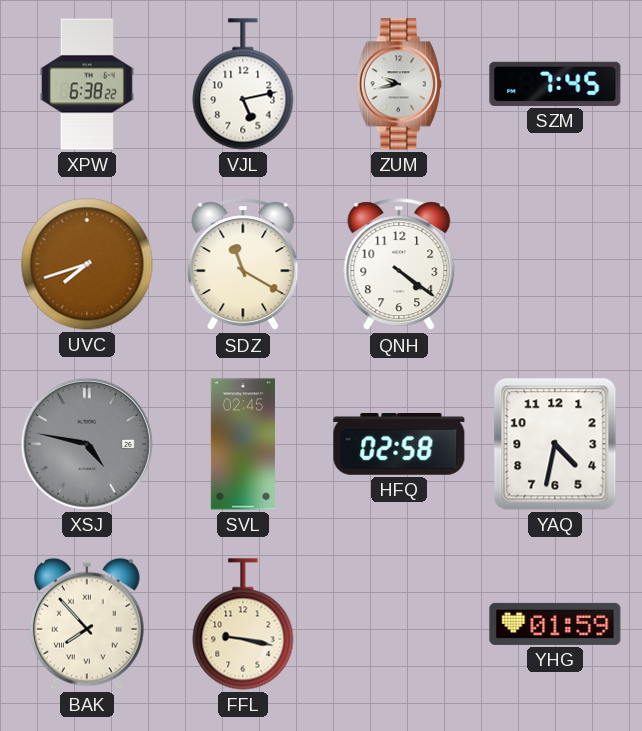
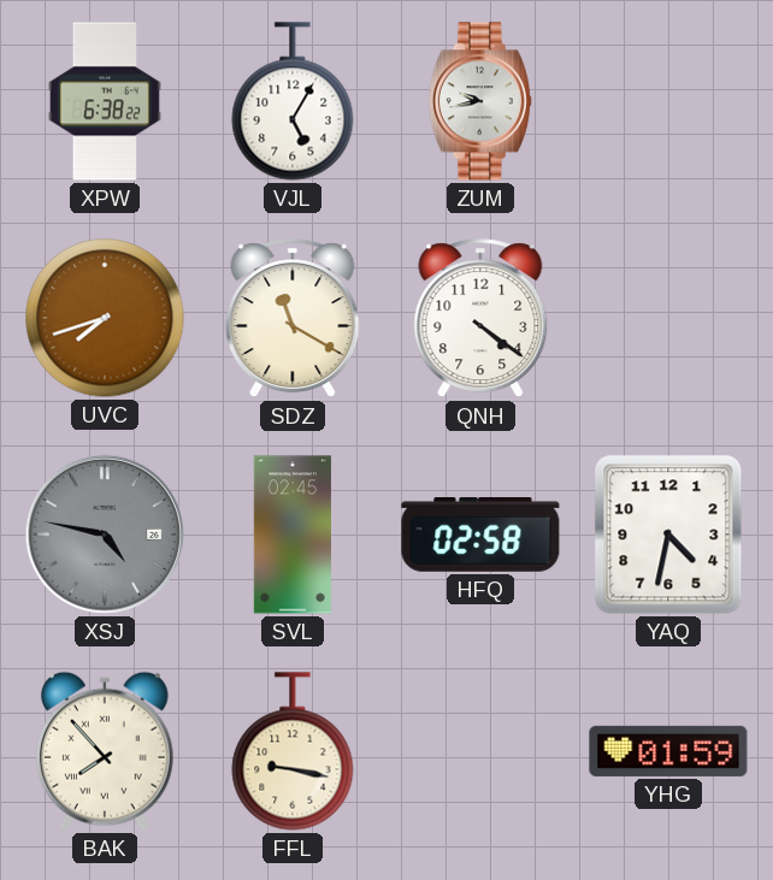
VJL: 5:13 -> 5:05 (293, 101)
SZM: 7:45 -> none (555, 84)
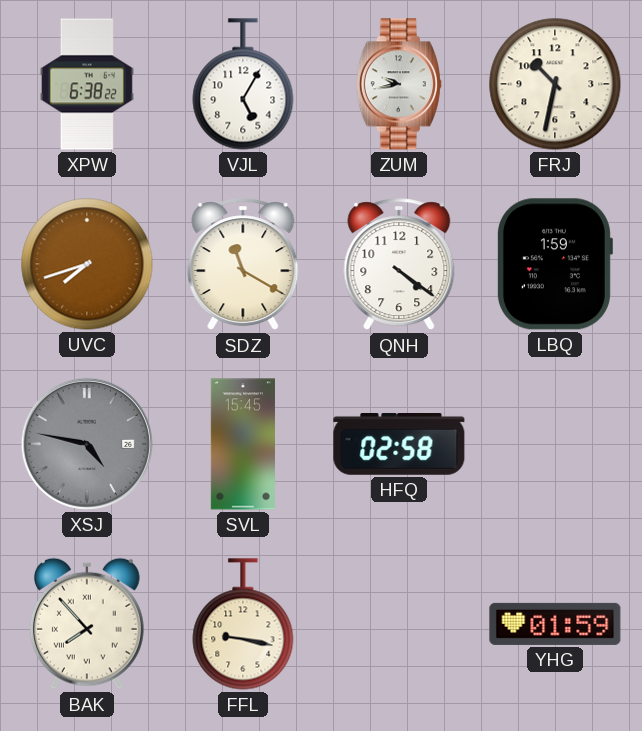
FRJ: none -> 10:32 (555, 84)
LBQ: none -> 1:59 (554, 264)
SVL: 02:45 -> 15:45 (243, 444)
YAQ: 4:32 -> none (668, 535)
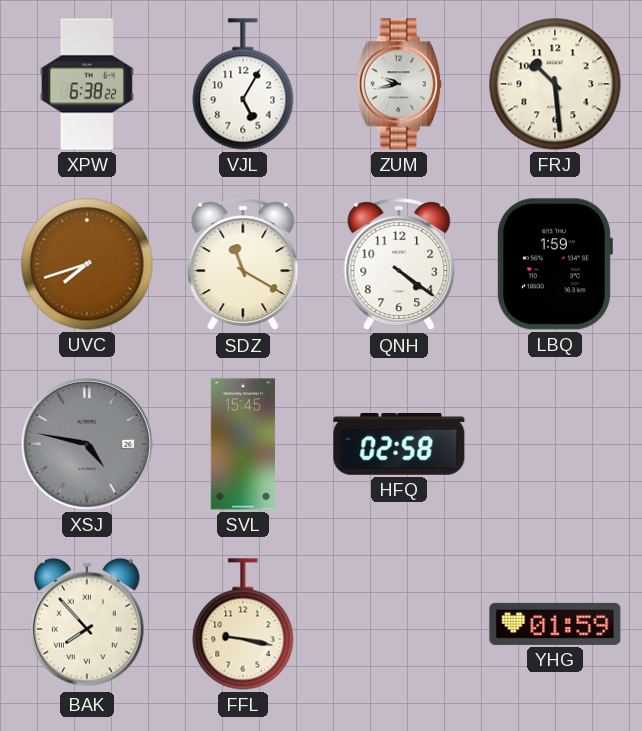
FRJ: 10:32 -> 10:29 (555, 84)
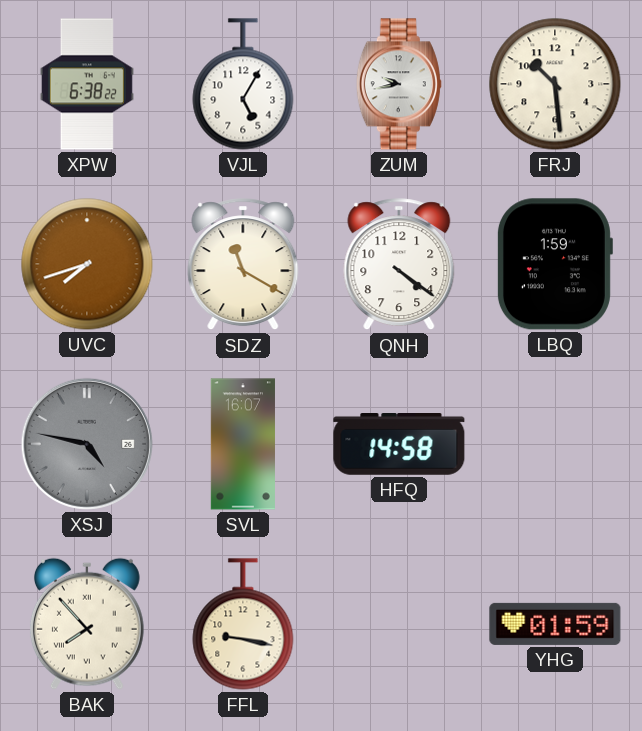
SVL: 15:45 -> 16:07 (243, 444)
HFQ: 02:58 -> 14:58 (399, 445)
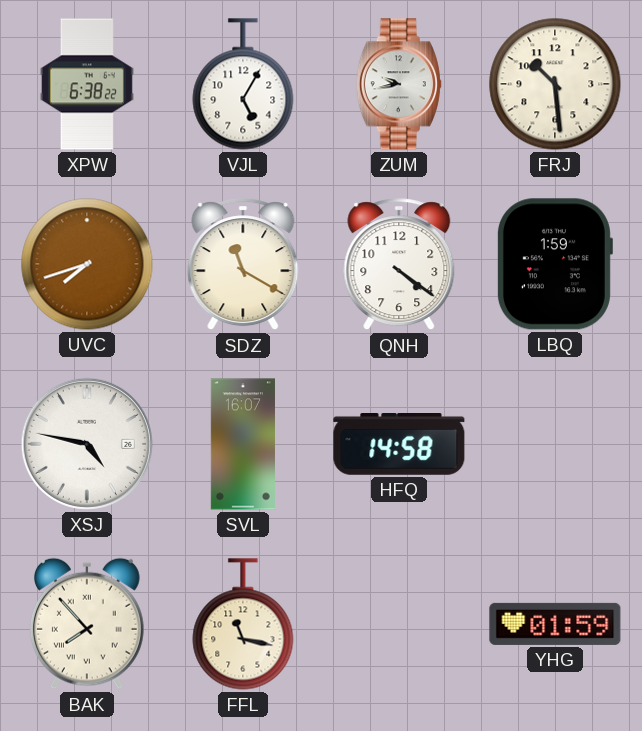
XSJ dial: grey -> white (87, 444)
FFL: 9:17 -> 11:17 (243, 624)
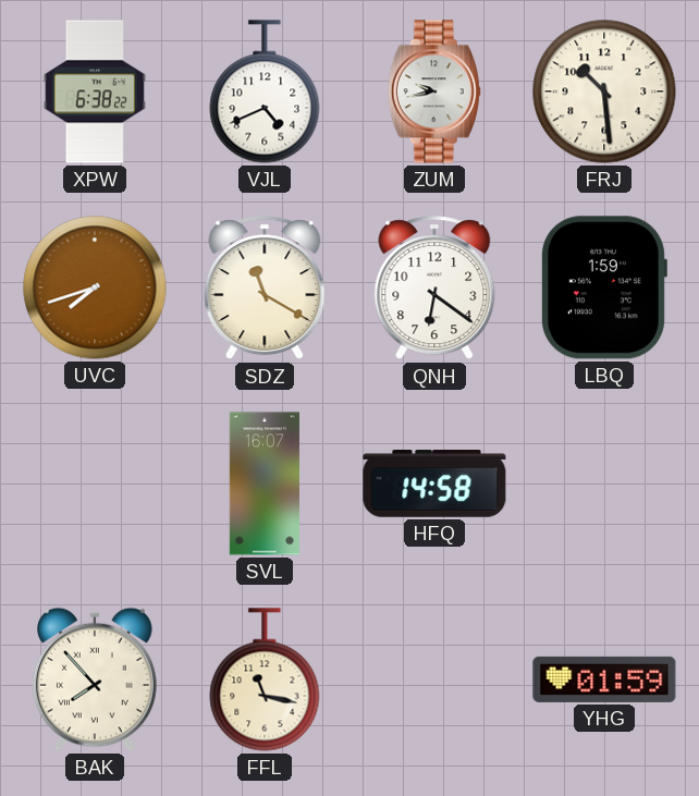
VJL: 5:05 -> 4:41 (265, 91)
QNH: 4:21 -> 6:21 (434, 289)
XSJ: 4:47 -> none (87, 444)
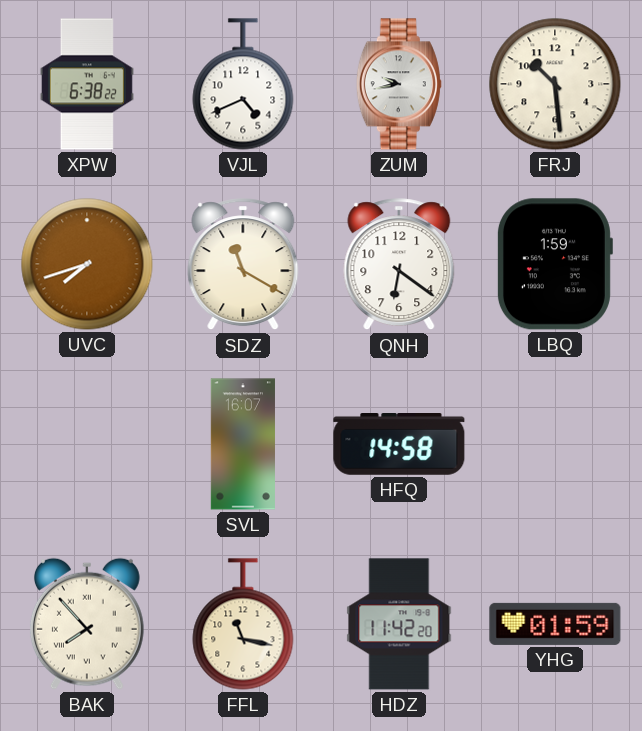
HDZ: none -> 11:42 (399, 624)
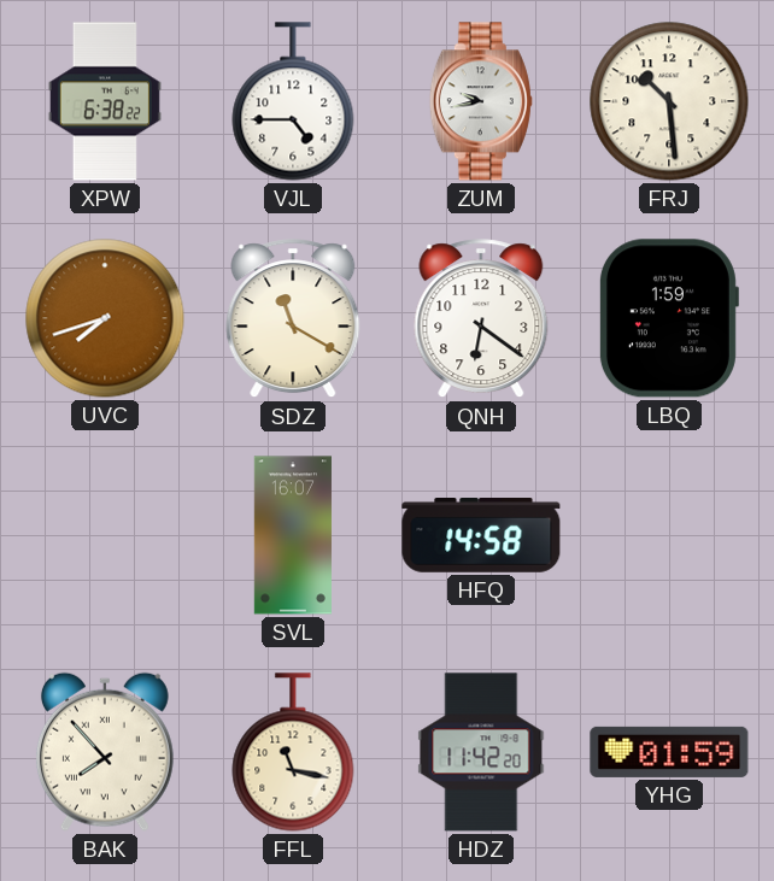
VJL: 4:41 -> 4:45 (293, 101)
